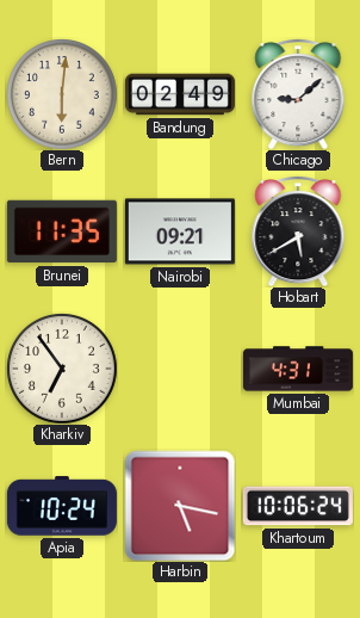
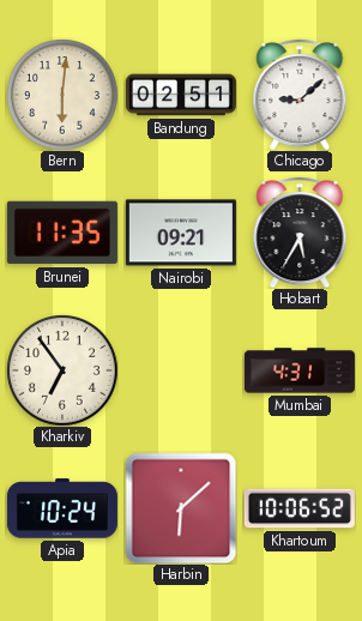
Bandung: 02:49 -> 02:51 (181, 95)
Hobart: 5:40 -> 5:35 (300, 233)
Harbin: 5:17 -> 6:08 (181, 508)
Khartoum: 10:06:24 -> 10:06:52 (300, 508)
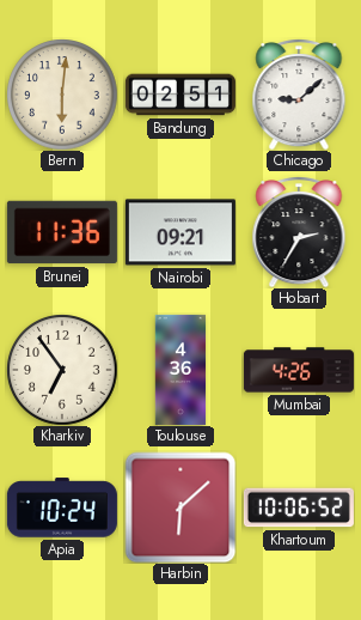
Brunei: 11:35 -> 11:36 (62, 232)
Hobart: 5:35 -> 2:35 (299, 232)
Toulouse: none -> 4:36 (180, 370)
Mumbai: 4:31 -> 4:26 (299, 370)
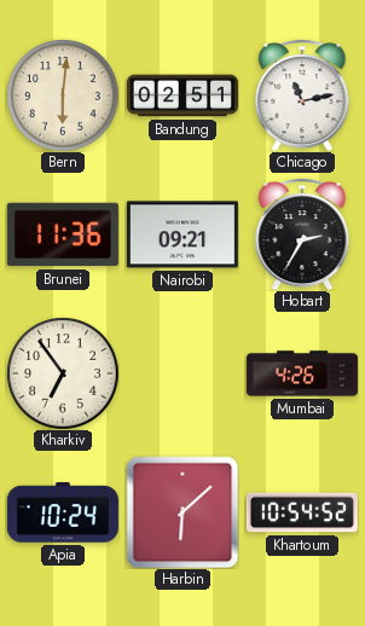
Chicago: 9:08 -> 11:13 (302, 95)
Toulouse: 4:36 -> none (180, 370)
Khartoum: 10:06 -> 10:54 (302, 512)
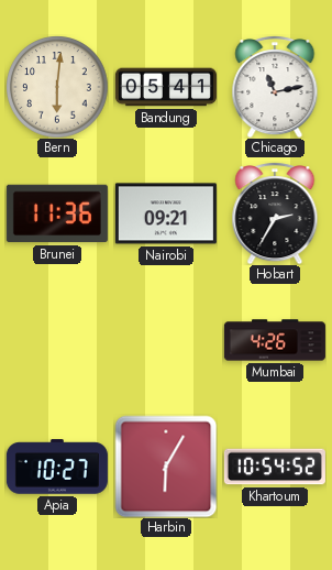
Bandung: 02:51 -> 05:41 (166, 87)
Kharkiv: 6:54 -> none (63, 373)
Apia: 10:24 -> 10:27 (57, 467)
Harbin: 6:08 -> 6:05 (166, 467)
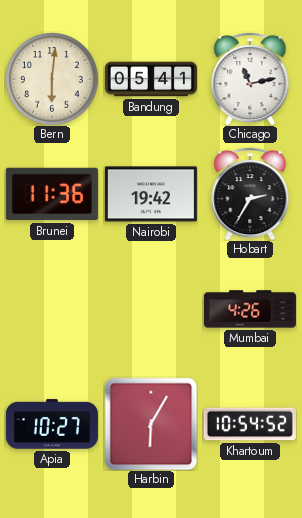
Nairobi: 09:21 -> 19:42 (151, 194)
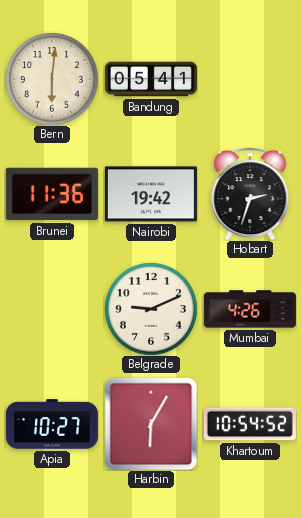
Chicago: 11:13 -> none (250, 79)
Hobart: 2:35 -> 2:33 (250, 194)
Belgrade: none -> 9:11 (151, 309)
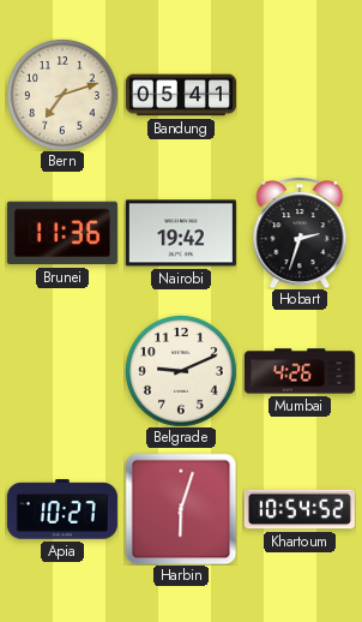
Bern: 6:01 -> 7:12 (62, 95)
Harbin: 6:05 -> 6:03 (181, 509)
